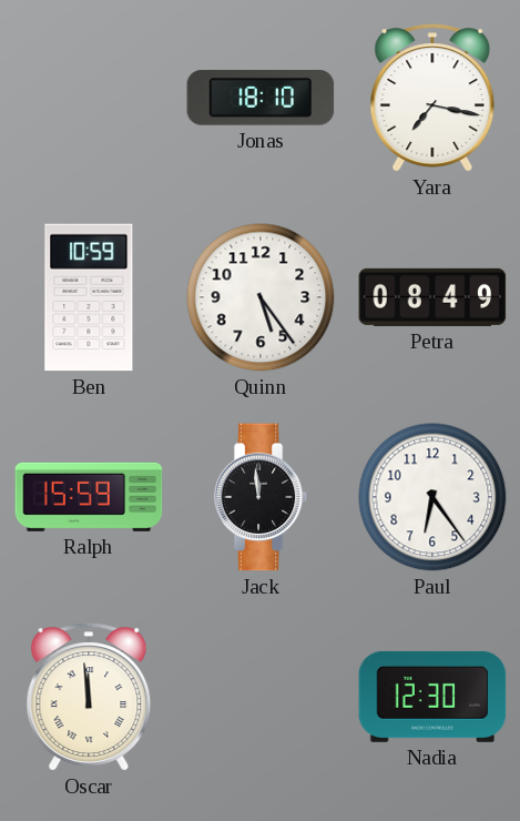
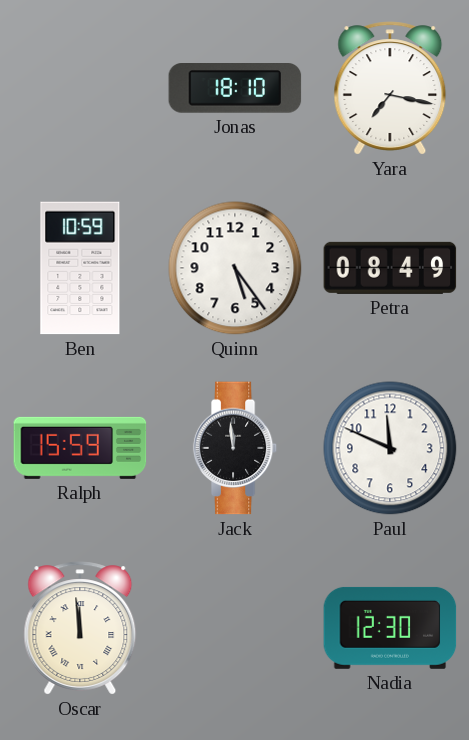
Paul: 6:24 -> 11:49 (390, 448)
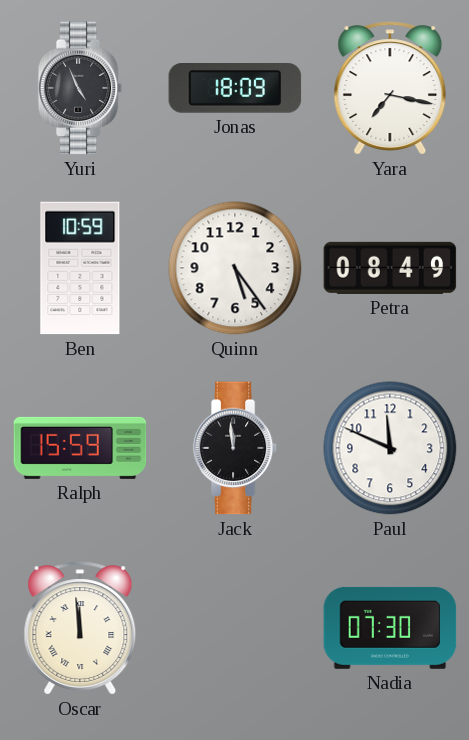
Yuri: none -> 4:56 (80, 88)
Jonas: 18:10 -> 18:09 (235, 89)
Nadia: 12:30 -> 07:30 (390, 628)
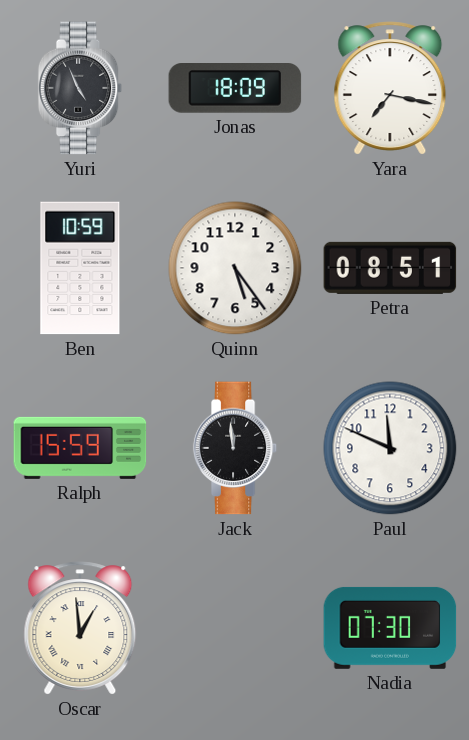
Petra: 08:49 -> 08:51 (390, 268)
Oscar: 11:59 -> 12:59 (80, 628)
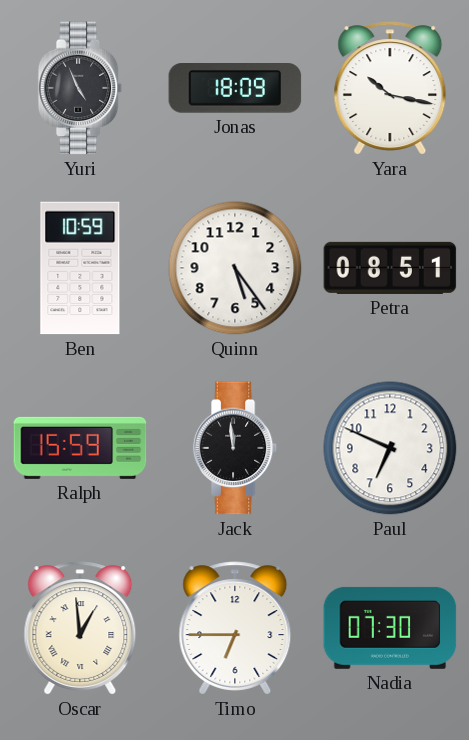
Yara: 7:17 -> 10:17 (390, 88)
Paul: 11:49 -> 6:49 (390, 448)
Timo: none -> 6:45 (235, 628)
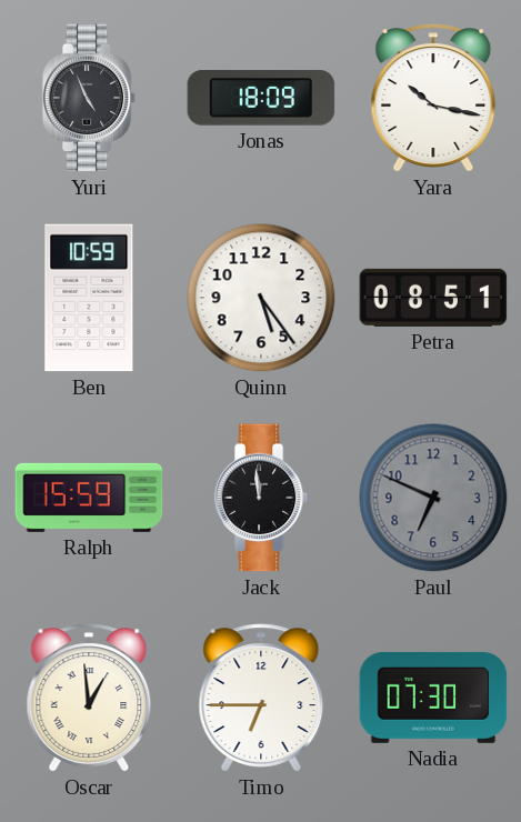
Paul dial: white -> grey (433, 498)
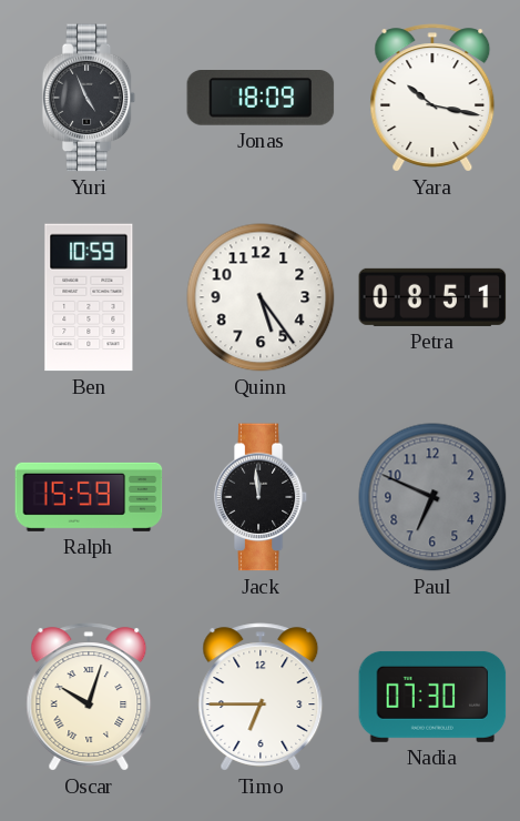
Oscar: 12:59 -> 10:03 (89, 697)
